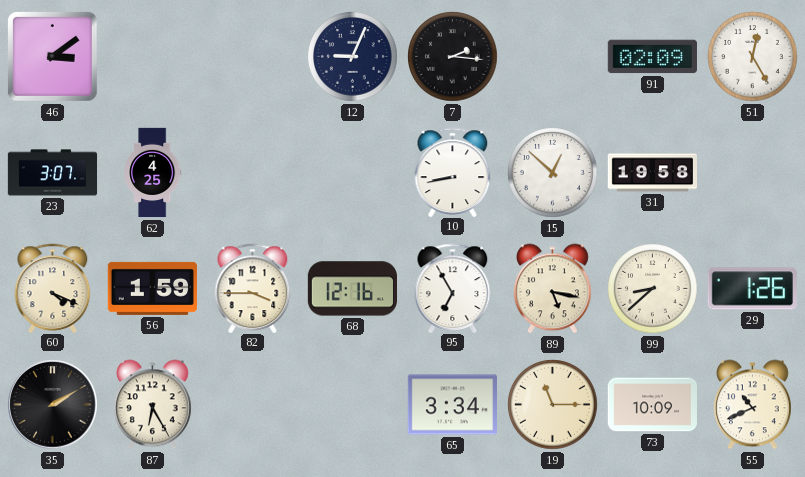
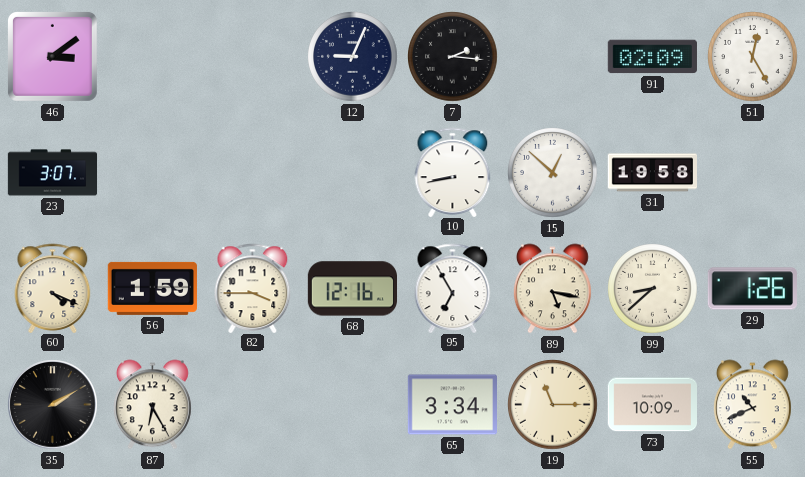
62: 4:25 -> none (153, 173)
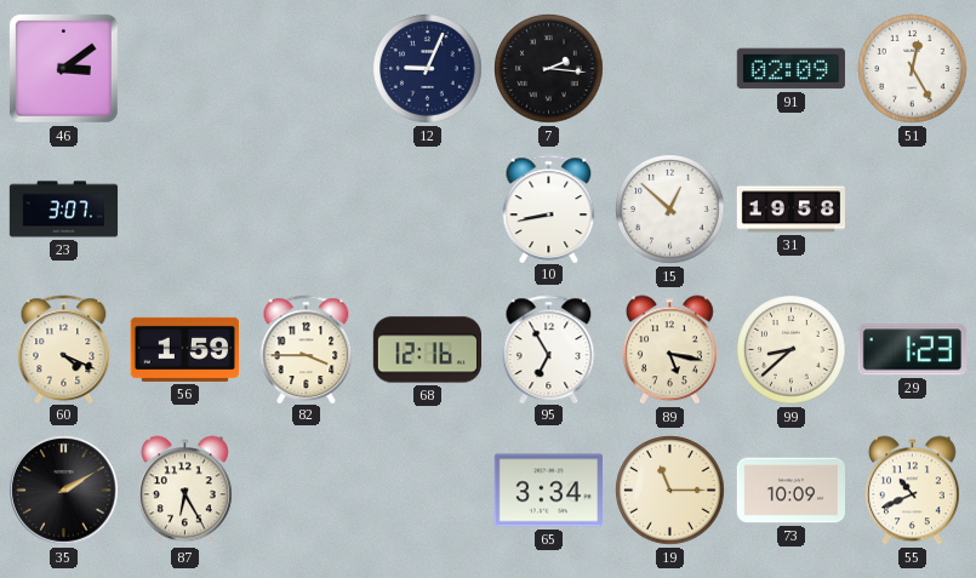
29: 1:26 -> 1:23 (912, 350)
